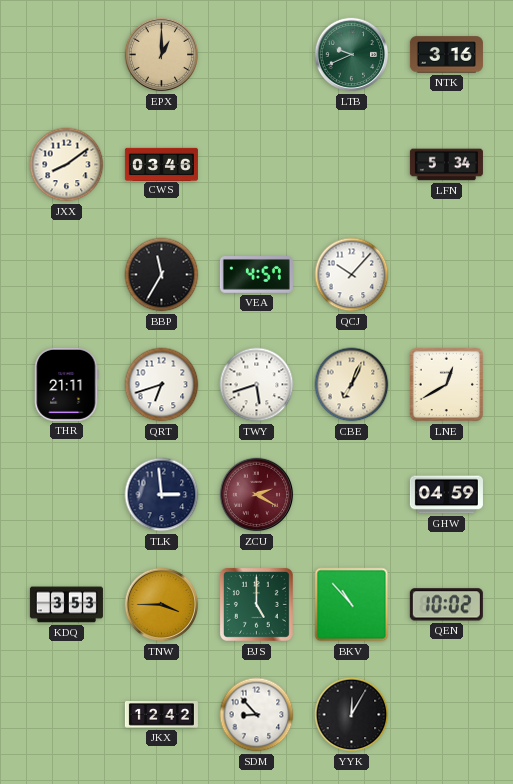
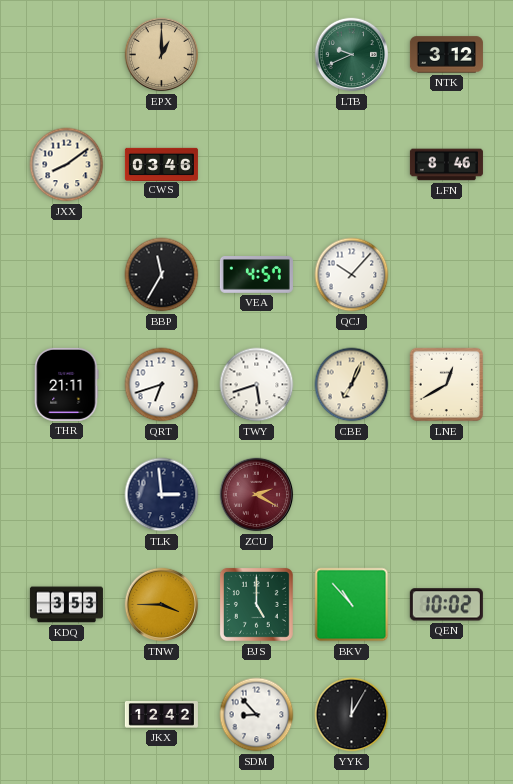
NTK: 3:16 -> 3:12 (446, 55)
LFN: 5:34 -> 8:46 (446, 165)
GHW: 04:59 -> none (446, 495)
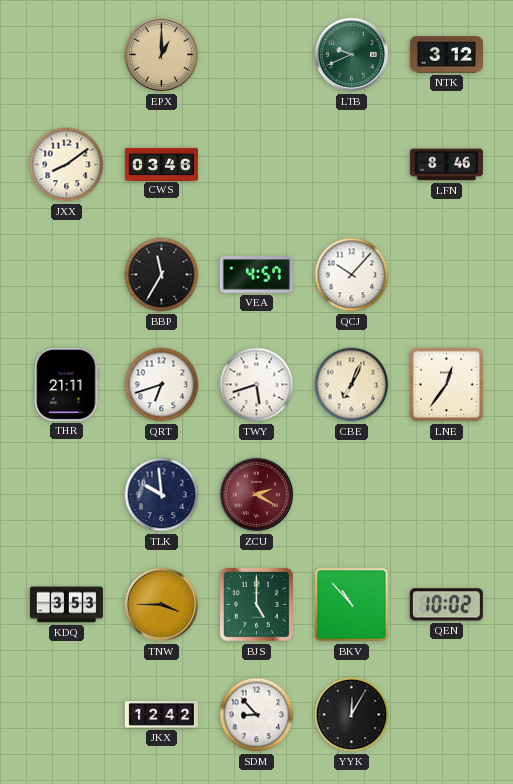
LNE: 12:40 -> 12:36 (447, 385)
TLK: 2:59 -> 9:59 (162, 495)
